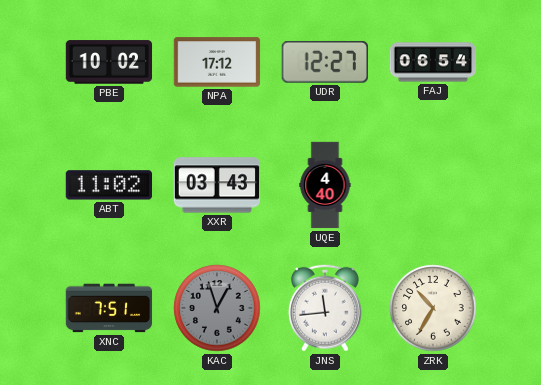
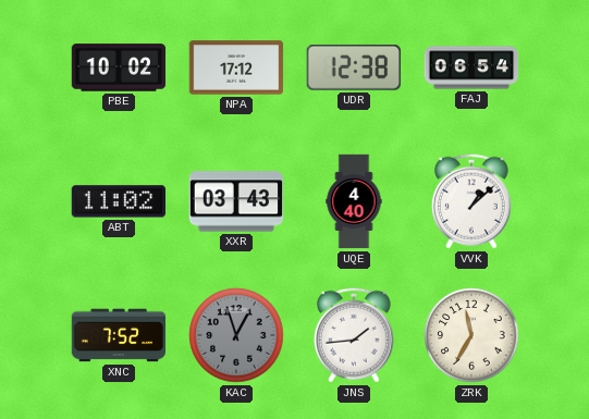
UDR: 12:27 -> 12:38 (354, 67)
VVK: none -> 1:08 (471, 201)
XNC: 7:51 -> 7:52 (119, 335)
JNS: 11:44 -> 1:44 (354, 335)
ZRK: 10:35 -> 11:35 (471, 335)
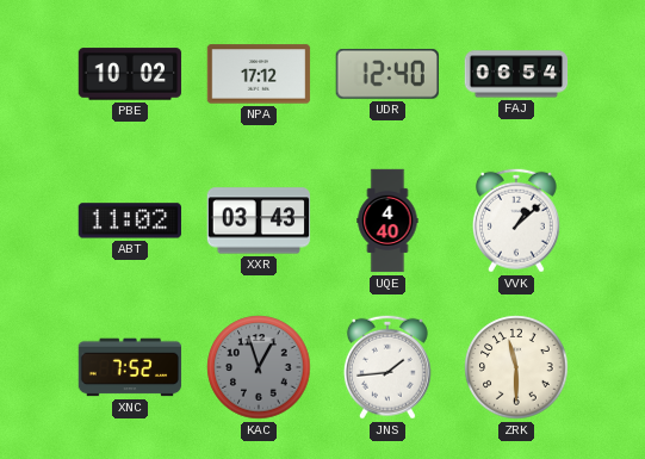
UDR: 12:38 -> 12:40 (387, 74)
ZRK: 11:35 -> 11:30 (516, 367)
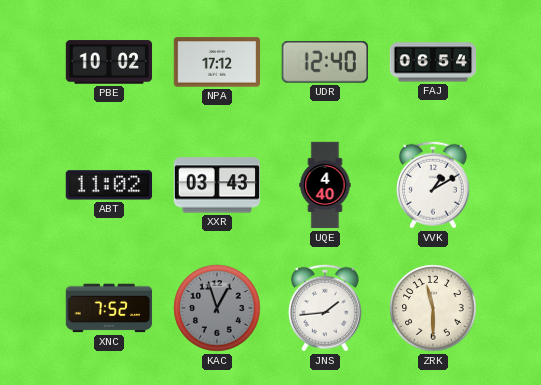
VVK: 1:08 -> 1:10 (433, 185)
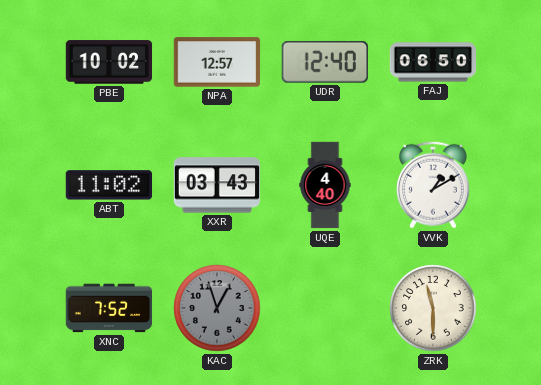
NPA: 17:12 -> 12:57 (217, 62)
FAJ: 06:54 -> 06:50 (433, 62)
JNS: 1:44 -> none (325, 308)
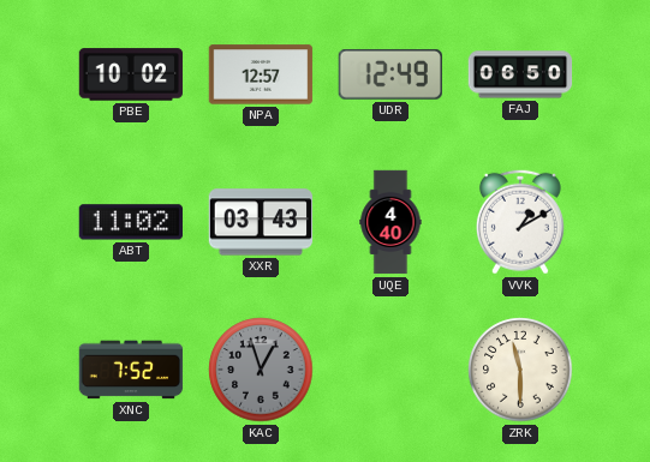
UDR: 12:40 -> 12:49 (390, 74)
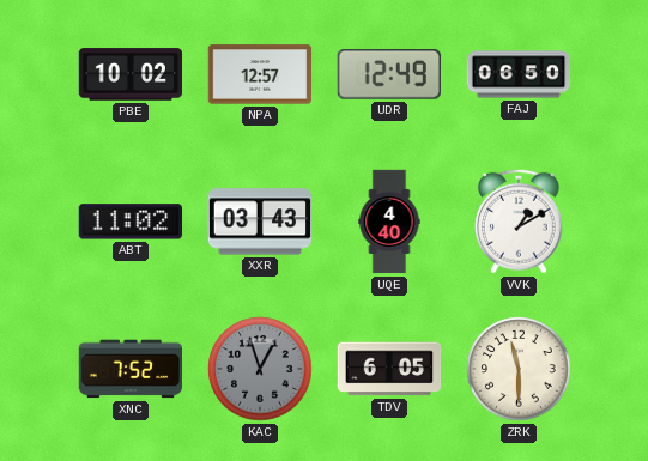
TDV: none -> 6:05 (389, 369)
